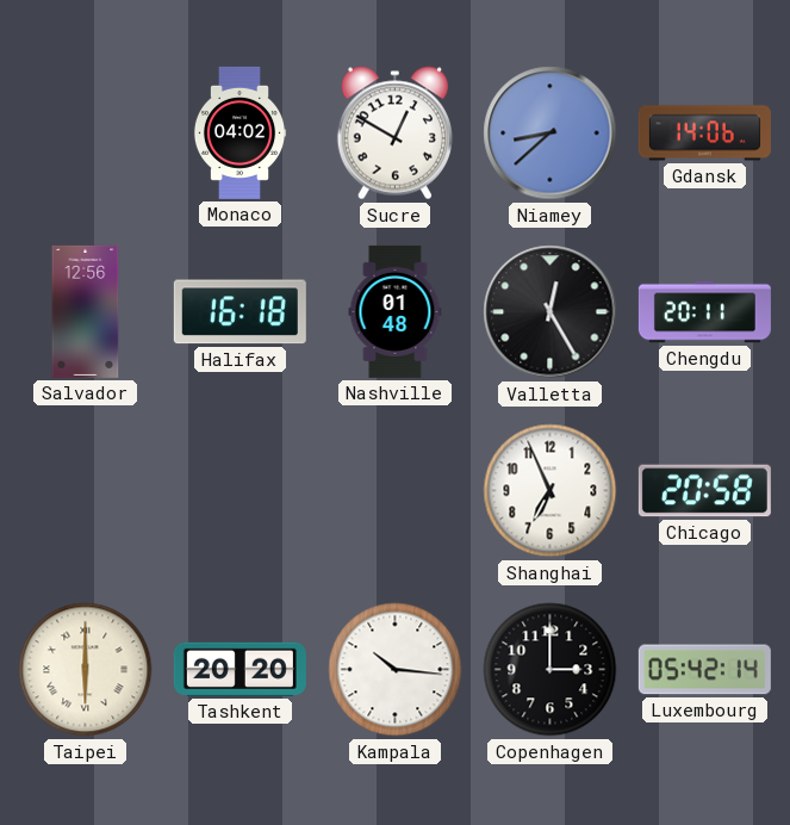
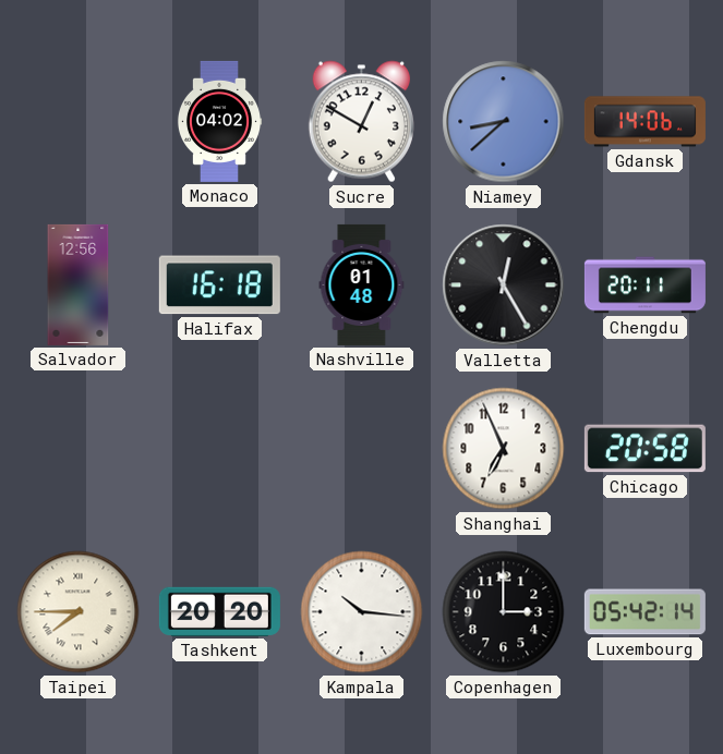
Taipei: 6:00 -> 7:45 (79, 612)
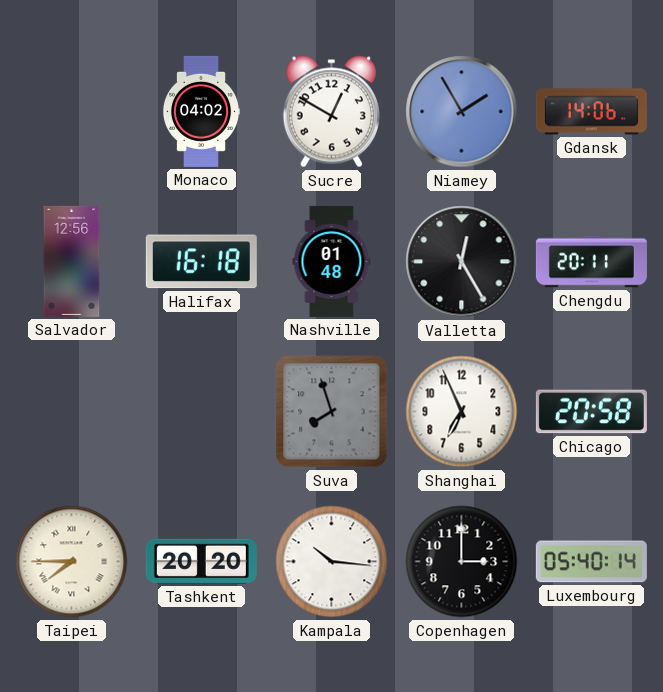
Niamey: 8:38 -> 1:55 (462, 112)
Suva: none -> 7:57 (332, 412)
Luxembourg: 05:42 -> 05:40 (591, 562)
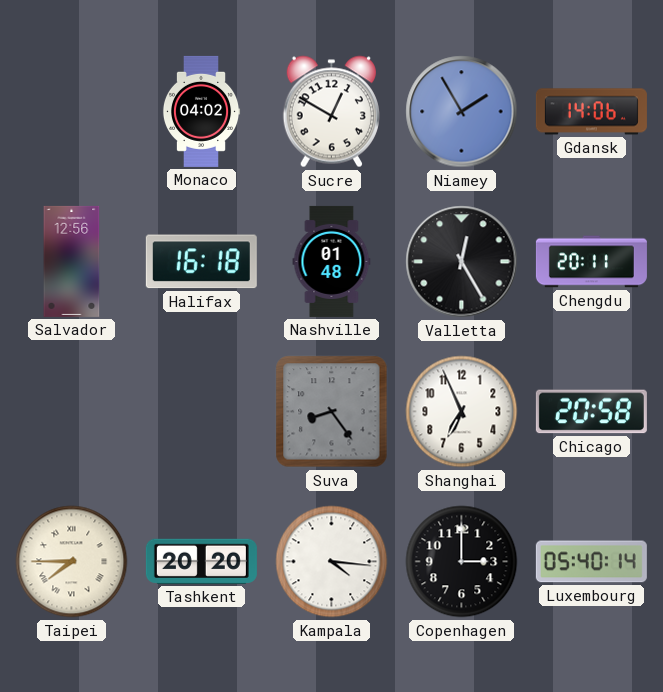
Suva: 7:57 -> 8:24 (332, 412)
Kampala: 10:16 -> 4:16 (332, 562)
